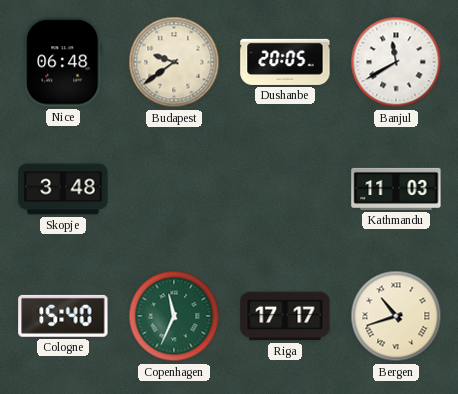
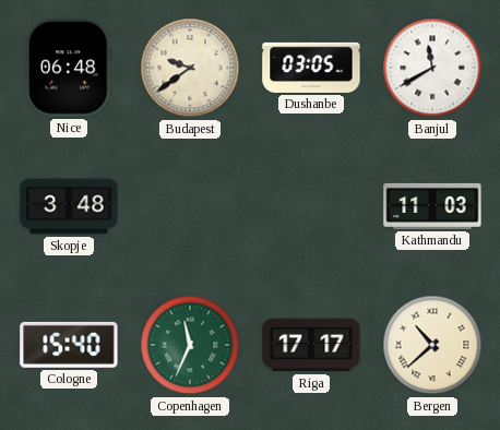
Dushanbe: 20:05 -> 03:05 (311, 68)
Bergen: 10:42 -> 10:38 (432, 345)
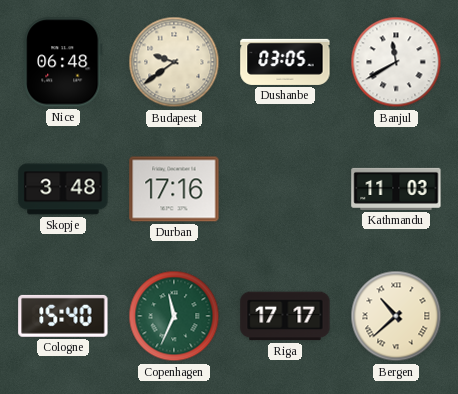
Durban: none -> 17:16 (174, 189)
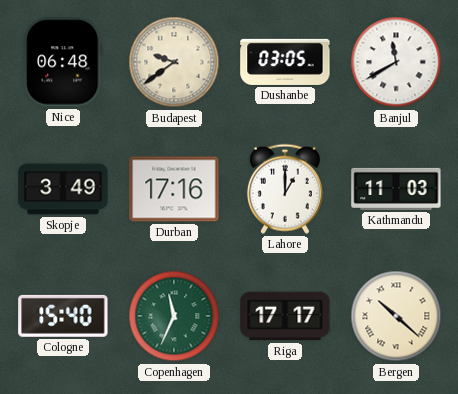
Skopje: 3:48 -> 3:49 (63, 189)
Lahore: none -> 1:00 (285, 189)
Bergen: 10:38 -> 10:22 (396, 316)
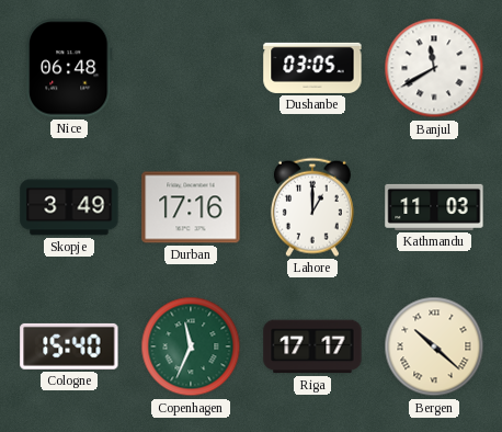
Budapest: 9:39 -> none (174, 62)
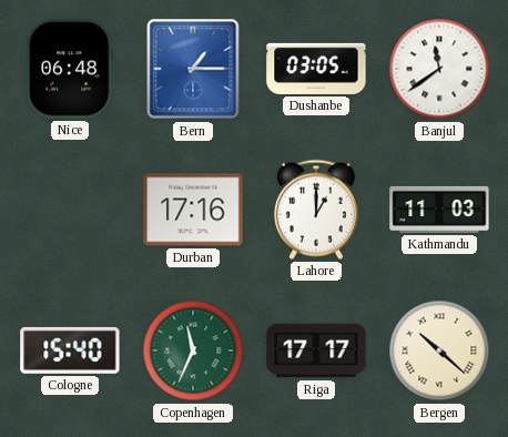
Bern: none -> 1:15 (193, 69)
Banjul: 11:40 -> 11:39 (439, 69)
Skopje: 3:49 -> none (69, 207)
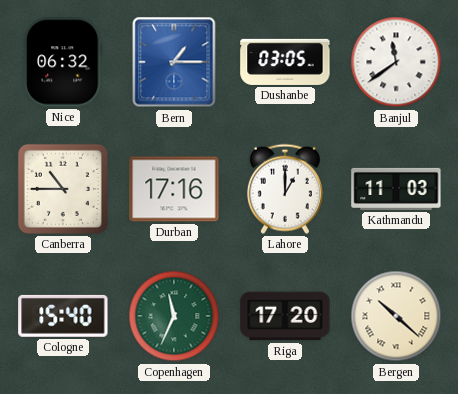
Nice: 06:48 -> 06:32 (63, 62)
Canberra: none -> 10:45 (63, 189)
Riga: 17:17 -> 17:20 (285, 316)
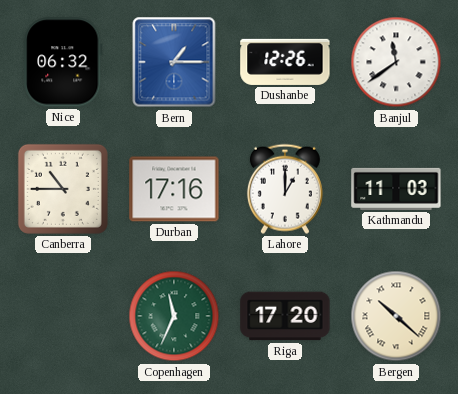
Dushanbe: 03:05 -> 12:26 (285, 62)
Cologne: 15:40 -> none (63, 316)
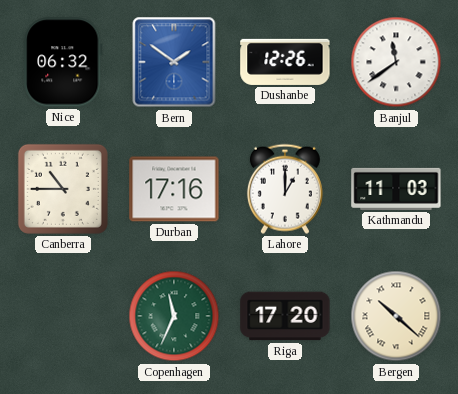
Bern: 1:15 -> 1:51 (174, 62)
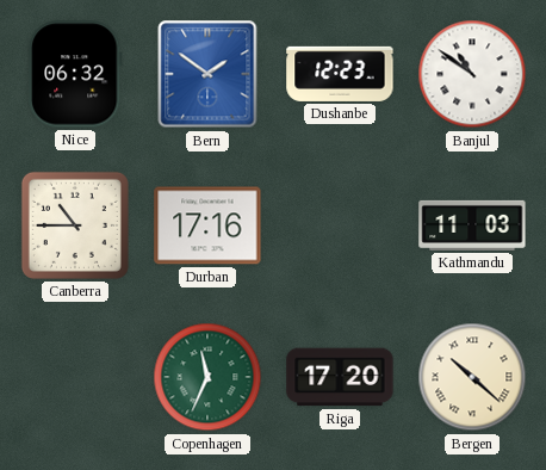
Dushanbe: 12:26 -> 12:23 (340, 74)
Banjul: 11:39 -> 10:51 (472, 74)
Lahore: 1:00 -> none (285, 189)
